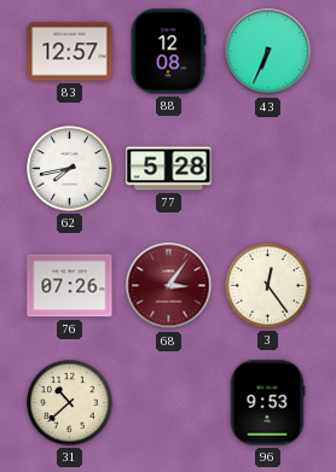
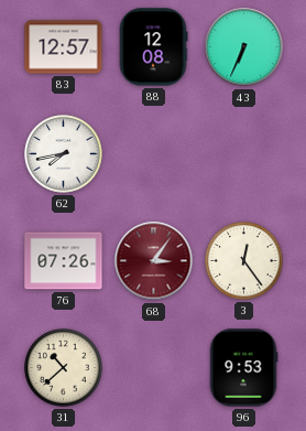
77: 5:28 -> none (169, 169)
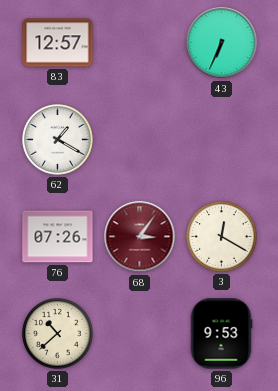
88: 12:08 -> none (153, 47)
62: 7:43 -> 1:20 (58, 140)
3: 12:24 -> 12:20 (222, 237)
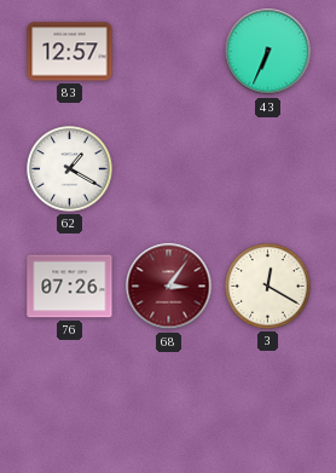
31: 10:38 -> none (58, 334)
96: 9:53 -> none (221, 334)
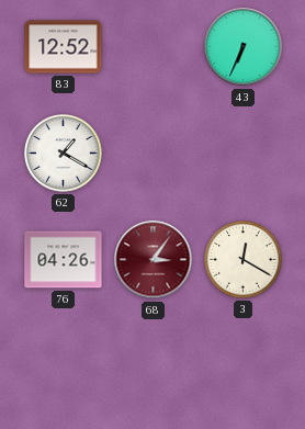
83: 12:57 -> 12:52 (64, 47)
76: 07:26 -> 04:26 (64, 260)
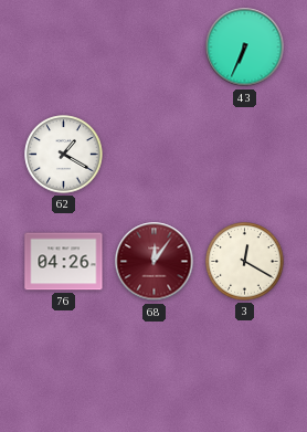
83: 12:52 -> none (64, 47)
68: 3:06 -> 12:06 (155, 262)
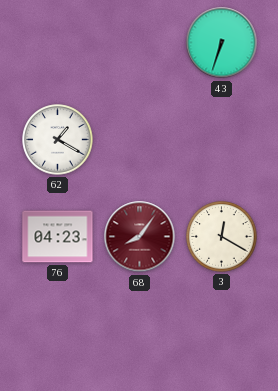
43: 6:34 -> 6:33 (222, 43)
76: 04:26 -> 04:23 (58, 237)
68: 12:06 -> 8:06 (140, 237)
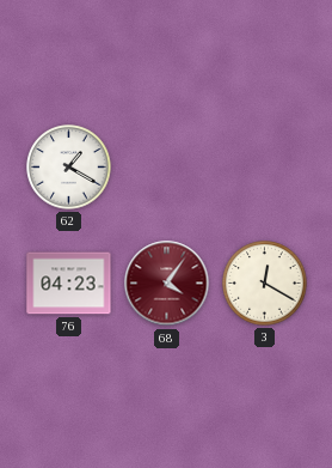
43: 6:33 -> none (222, 43)
68: 8:06 -> 4:06 (167, 284)
